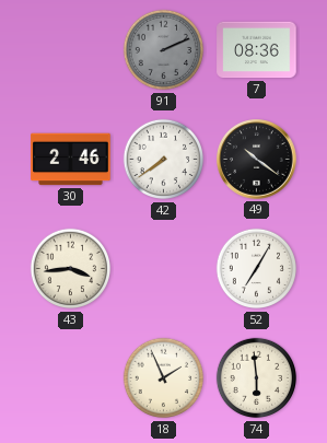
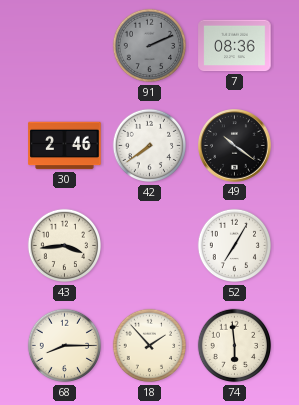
68: none -> 8:15 (65, 346)
18: 1:56 -> 1:53 (150, 346)
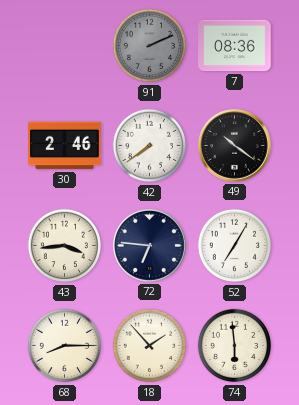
72: none -> 6:46 (150, 246)
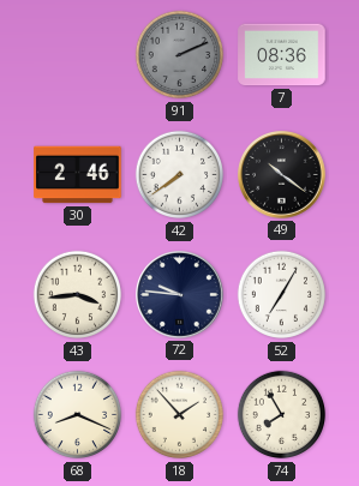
72: 6:46 -> 9:46 (180, 295)
68: 8:15 -> 8:19 (78, 415)
74: 5:59 -> 7:55 (282, 415)
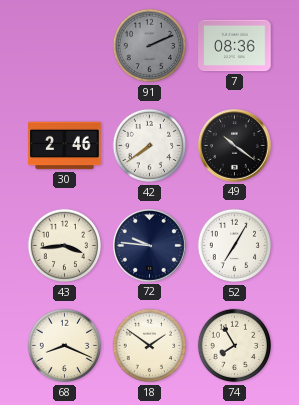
18: 1:53 -> 1:51 (150, 346)
